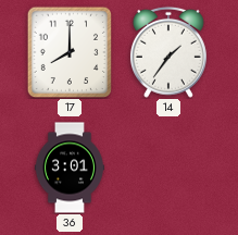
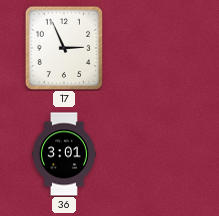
17: 8:00 -> 2:56 (63, 47)
14: 1:36 -> none (168, 52)
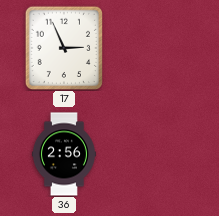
36: 3:01 -> 2:56 (64, 154)
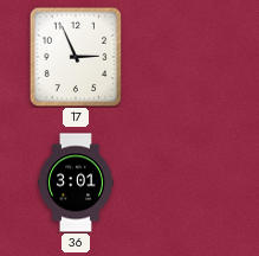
36: 2:56 -> 3:01 (76, 183)
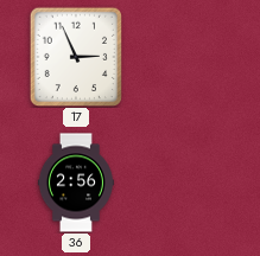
36: 3:01 -> 2:56 (76, 183)
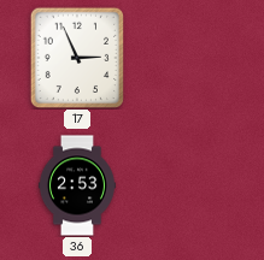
36: 2:56 -> 2:53 (77, 185)
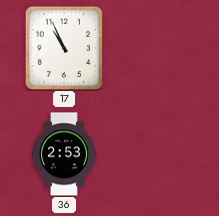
17: 2:56 -> 10:56 (63, 47)
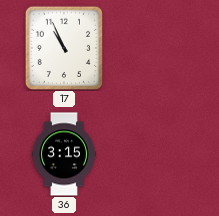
36: 2:53 -> 3:15 (64, 154)
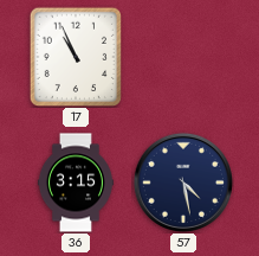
57: none -> 4:28 (183, 183)
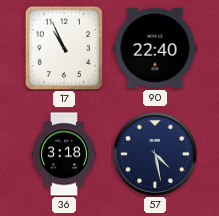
90: none -> 22:40 (155, 48)
36: 3:15 -> 3:18 (64, 154)
